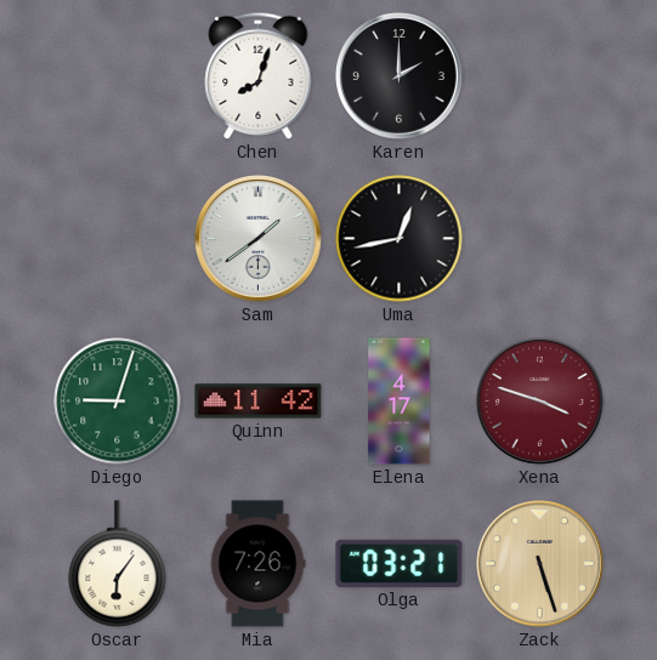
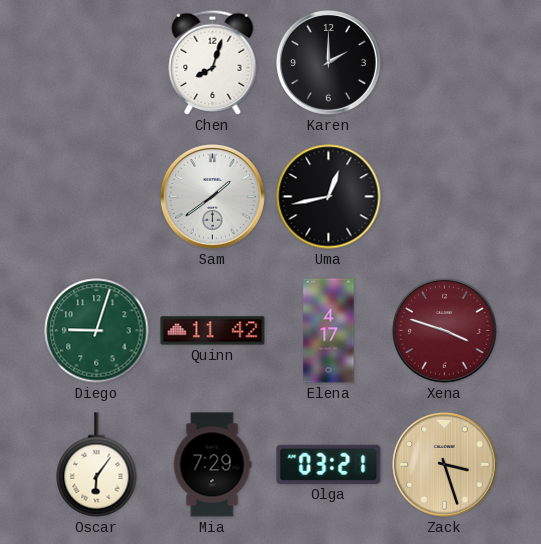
Mia: 7:26 -> 7:29 (212, 465)
Zack: 5:27 -> 3:27 (445, 465)
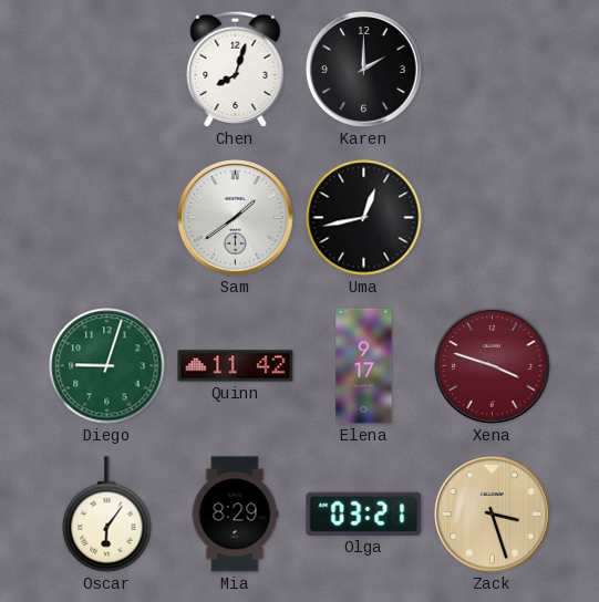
Elena: 4:17 -> 9:17 (364, 366)
Mia: 7:29 -> 8:29 (235, 515)
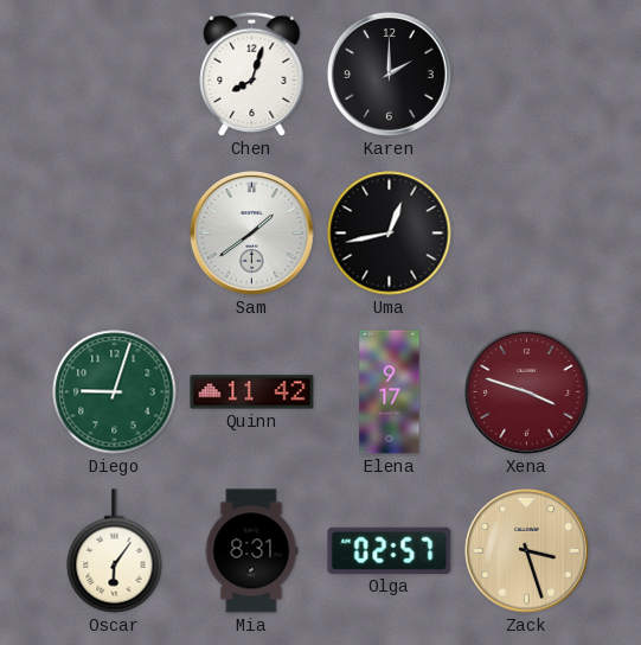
Mia: 8:29 -> 8:31 (251, 551)
Olga: 03:21 -> 02:57 (390, 550)
